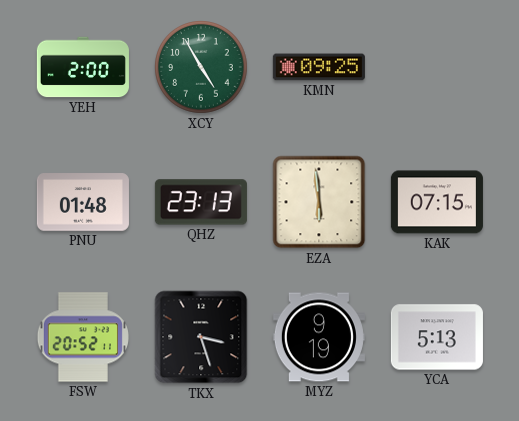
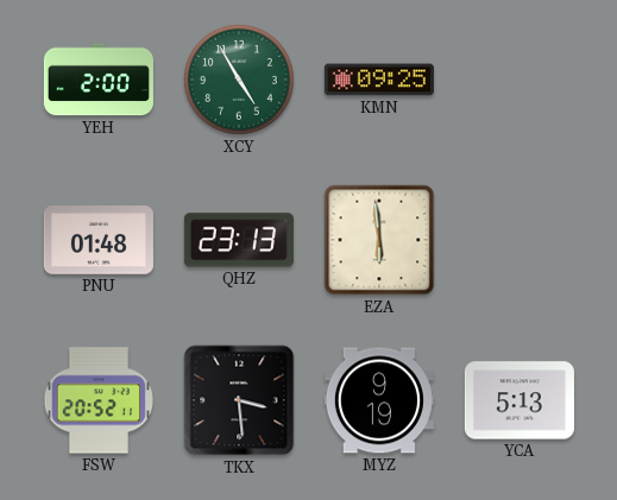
KAK: 07:15 -> none (437, 202)
TKX: 3:27 -> 3:29 (239, 400)
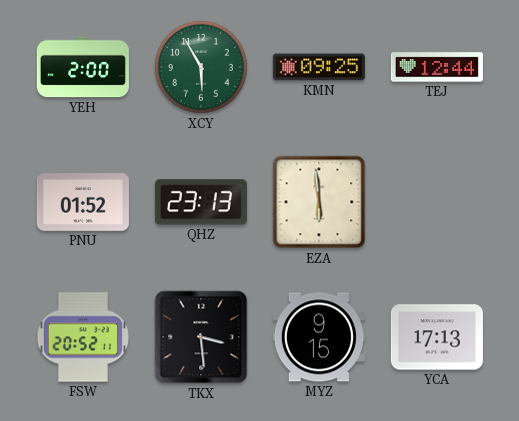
XCY: 4:55 -> 5:55 (202, 68)
TEJ: none -> 12:44 (437, 67)
PNU: 01:48 -> 01:52 (83, 202)
MYZ: 9:19 -> 9:15 (319, 337)
YCA: 5:13 -> 17:13 (437, 337)
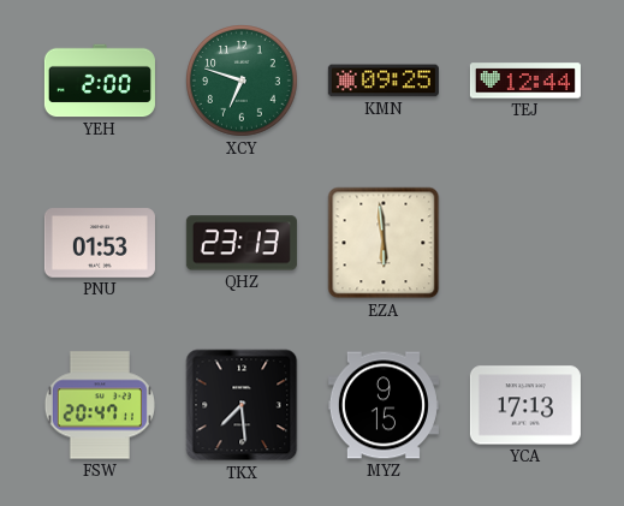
XCY: 5:55 -> 6:48 (243, 82)
PNU: 01:52 -> 01:53 (100, 243)
FSW: 20:52 -> 20:47 (100, 405)
TKX: 3:29 -> 7:29 (242, 405)
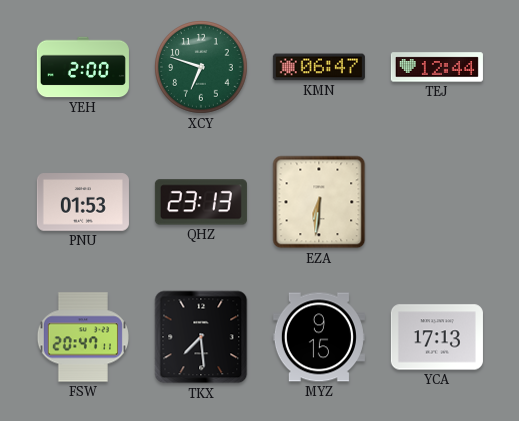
KMN: 09:25 -> 06:47 (319, 67)
EZA: 5:59 -> 6:31 (319, 202)
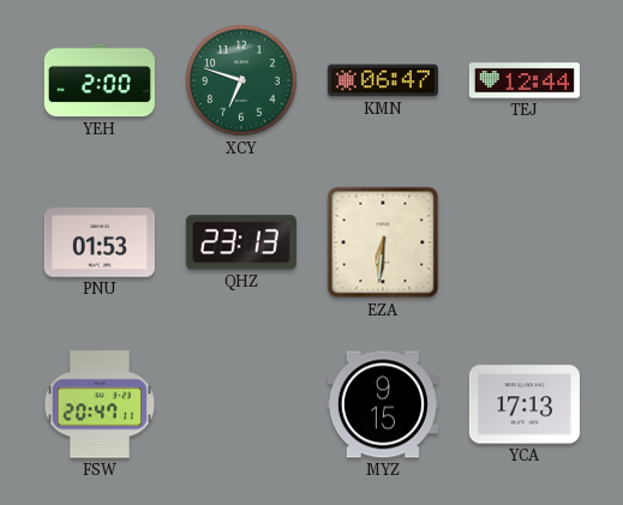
TKX: 7:29 -> none (201, 337)
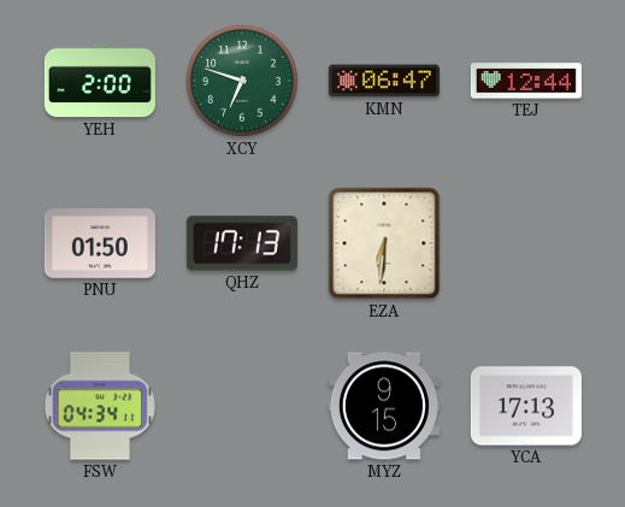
PNU: 01:53 -> 01:50 (100, 243)
QHZ: 23:13 -> 17:13 (242, 243)
FSW: 20:47 -> 04:34 (100, 406)
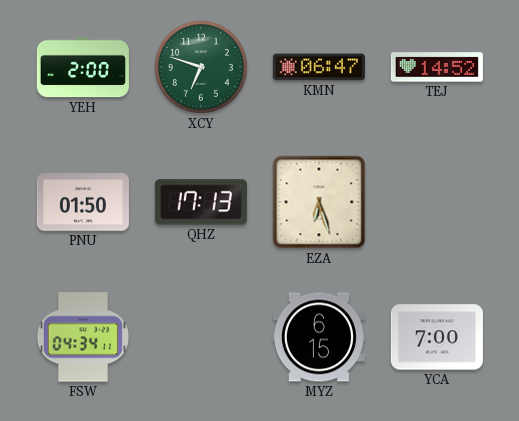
TEJ: 12:44 -> 14:52 (437, 67)
EZA: 6:31 -> 6:27 (319, 202)
MYZ: 9:15 -> 6:15 (319, 337)
YCA: 17:13 -> 7:00 (437, 337)
